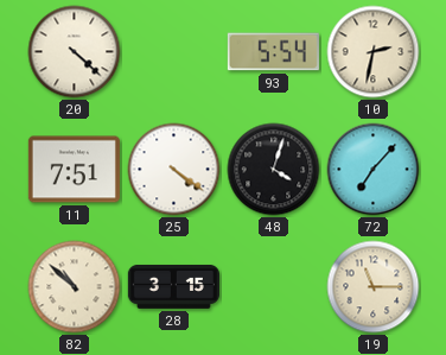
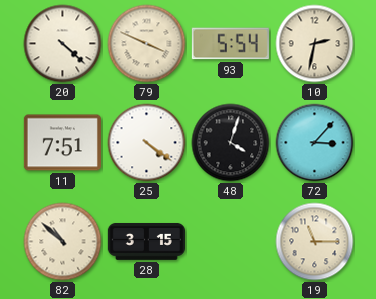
79: none -> 3:49 (147, 44)
72: 7:07 -> 3:07 (315, 143)
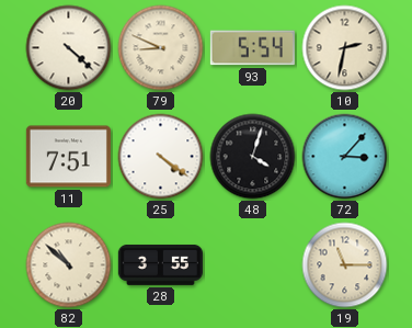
79: 3:49 -> 8:49 (161, 48)
28: 3:15 -> 3:55 (160, 264)
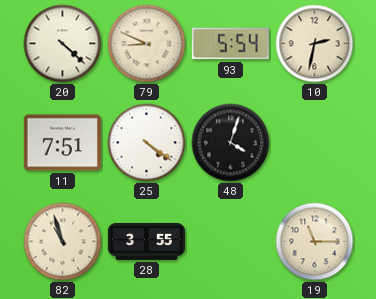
72: 3:07 -> none (345, 157)
82: 10:52 -> 10:57 (63, 242)
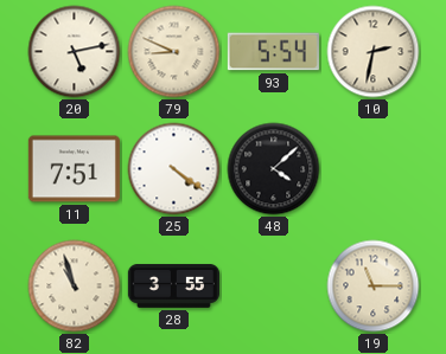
20: 4:22 -> 5:13 (75, 52)
48: 4:03 -> 4:08 (274, 169)
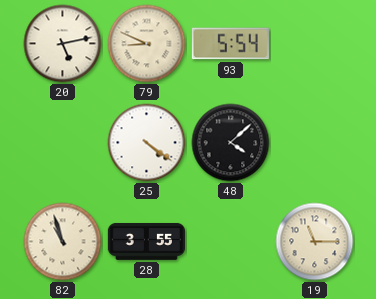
10: 2:32 -> none (374, 52)
11: 7:51 -> none (74, 169)
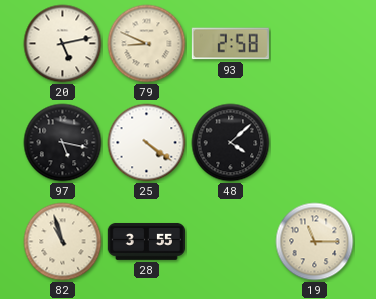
93: 5:54 -> 2:58 (230, 44)
97: none -> 5:17 (63, 143)
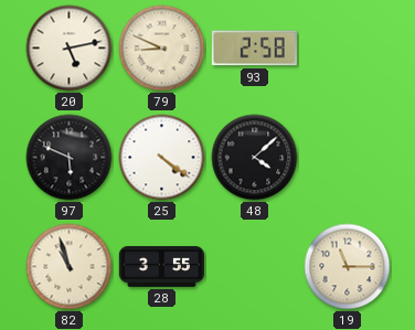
97: 5:17 -> 5:49 (70, 158)
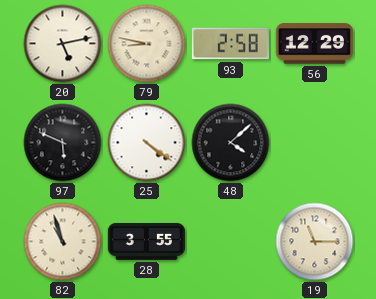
79: 8:49 -> 8:47 (147, 44)
56: none -> 12:29 (314, 44)
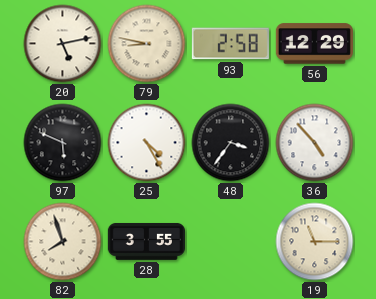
25: 4:21 -> 4:25 (147, 143)
48: 4:08 -> 3:36 (231, 143)
36: none -> 4:53 (315, 143)
82: 10:57 -> 7:57 (63, 242)
